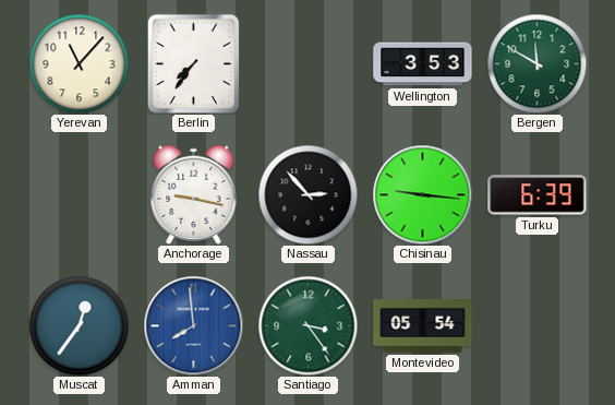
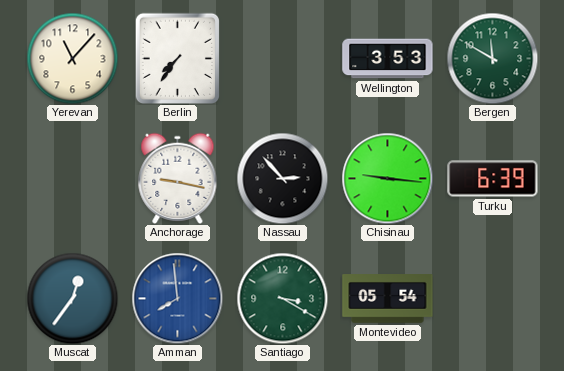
Santiago: 3:24 -> 3:20 (282, 298)
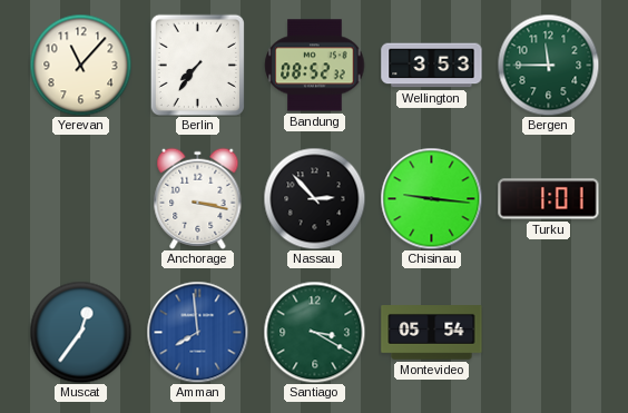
Bandung: none -> 08:52 (315, 66)
Bergen: 11:50 -> 11:45 (548, 65)
Anchorage: 9:17 -> 3:17 (198, 198)
Turku: 6:39 -> 1:01 (549, 199)
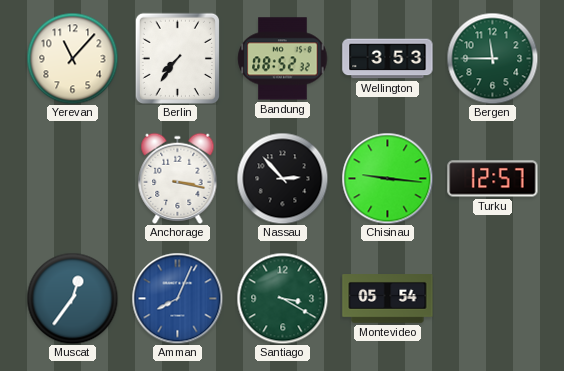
Turku: 1:01 -> 12:57 (493, 179)
Amman: 7:59 -> 8:04 (177, 298)
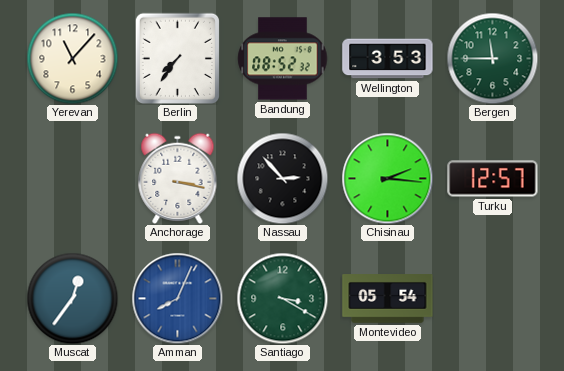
Chisinau: 9:16 -> 2:16 (387, 178)
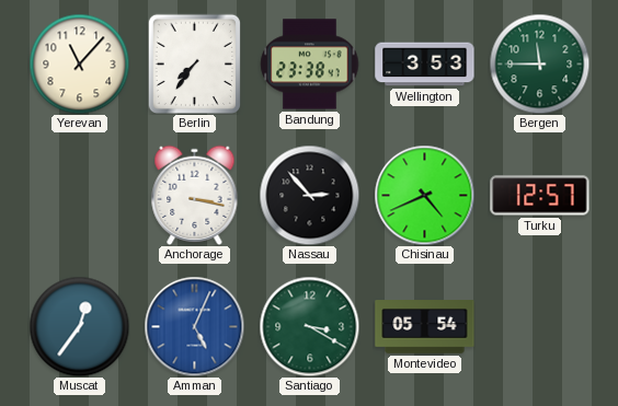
Bandung: 08:52 -> 23:38 (310, 65)
Chisinau: 2:16 -> 4:41 (424, 195)
Amman: 8:04 -> 5:04 (194, 326)
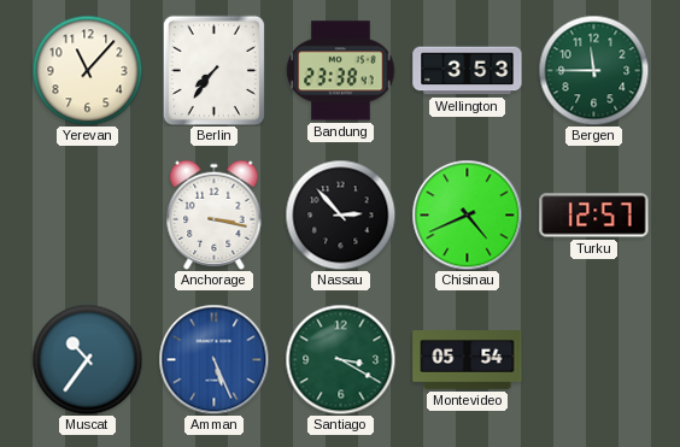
Muscat: 12:36 -> 10:36 (87, 359)
Amman: 5:04 -> 5:26 (213, 359)
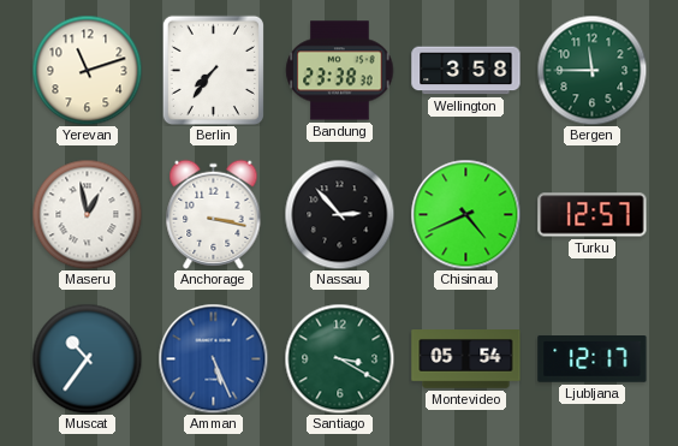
Yerevan: 11:07 -> 11:12 (87, 70)
Bandung: 23:38:47 -> 23:38:30 (340, 71)
Wellington: 3:53 -> 3:58 (466, 71)
Maseru: none -> 12:58 (87, 214)
Ljubljana: none -> 12:17 (593, 359)
